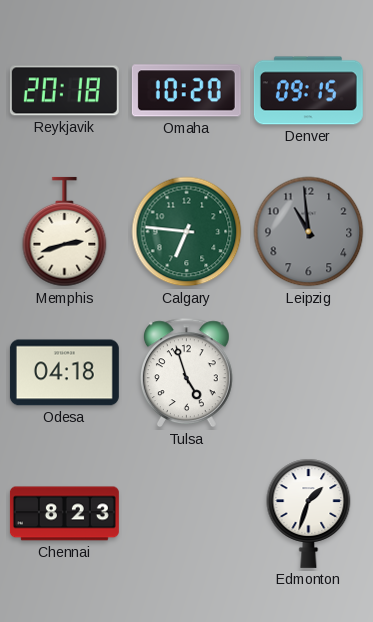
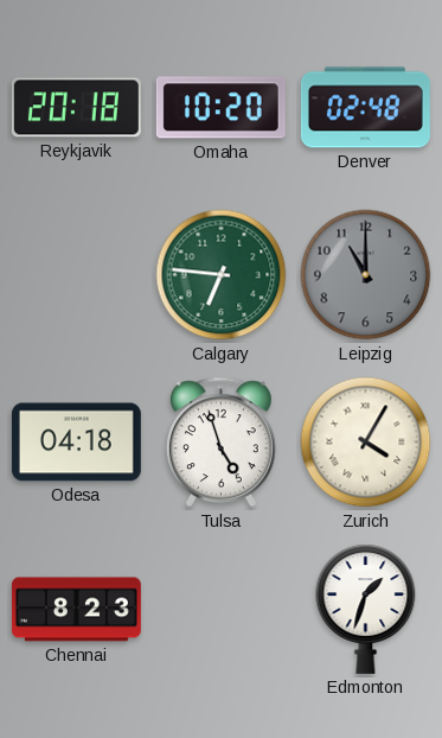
Denver: 09:15 -> 02:48 (365, 108)
Memphis: 2:42 -> none (65, 232)
Leipzig: 10:59 -> 11:00 (366, 275)
Zurich: none -> 4:05 (366, 443)
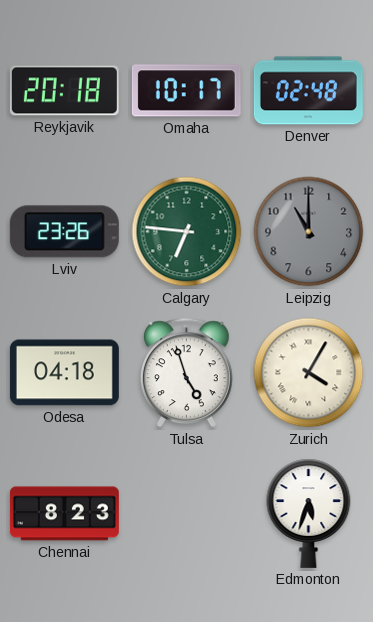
Omaha: 10:20 -> 10:17 (186, 91)
Lviv: none -> 23:26 (64, 232)
Edmonton: 1:33 -> 5:33 (309, 513)
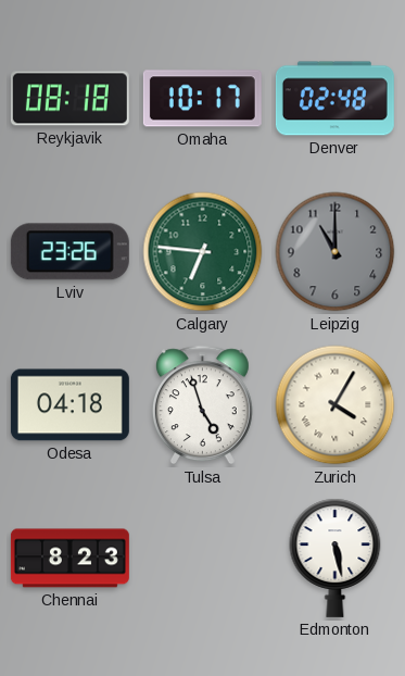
Reykjavik: 20:18 -> 08:18 (69, 99)
Edmonton: 5:33 -> 5:28 (336, 558)
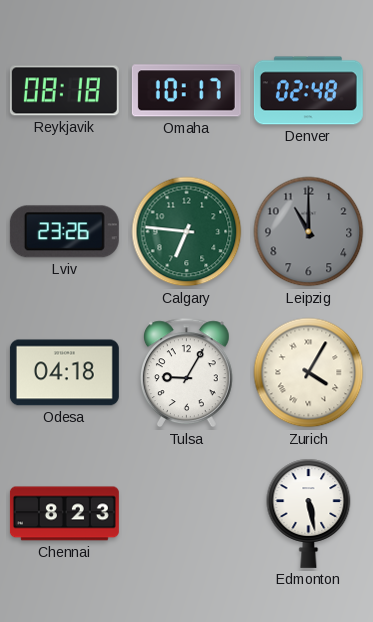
Tulsa: 4:57 -> 9:05 (186, 373)
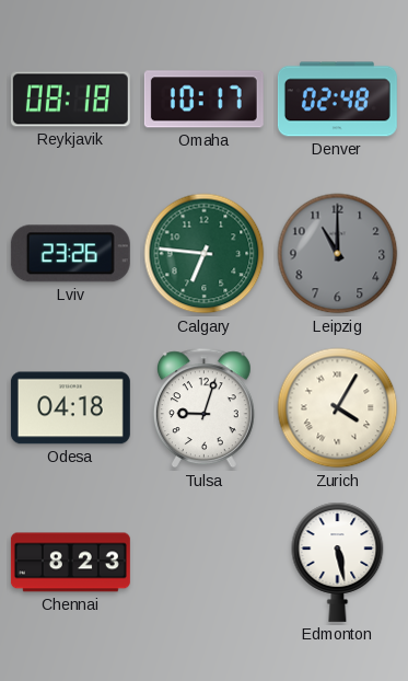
Tulsa: 9:05 -> 9:03 (203, 408)
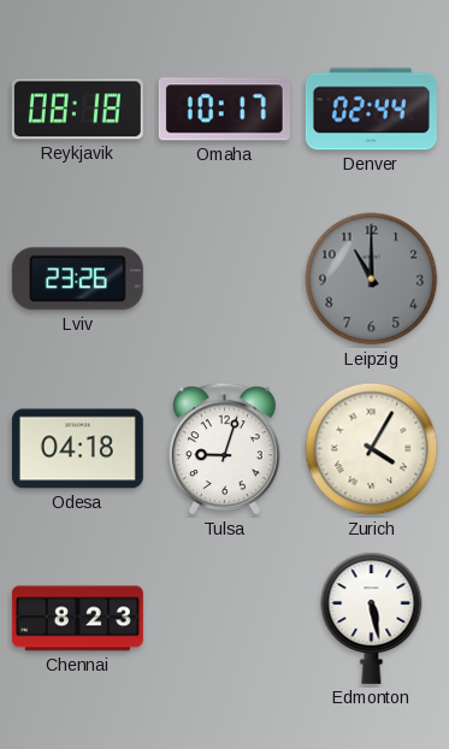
Denver: 02:48 -> 02:44 (371, 110)
Calgary: 6:46 -> none (205, 254)
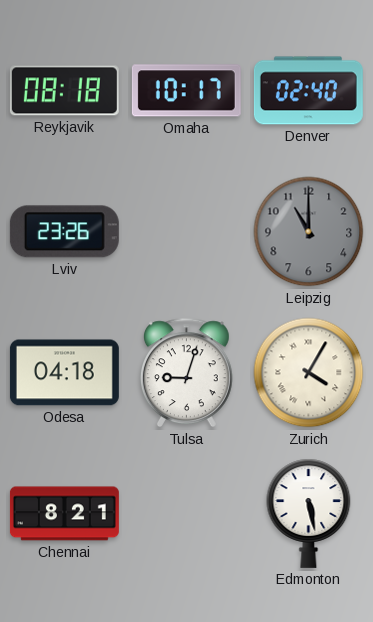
Denver: 02:44 -> 02:40 (308, 91)
Chennai: 8:23 -> 8:21 (64, 514)
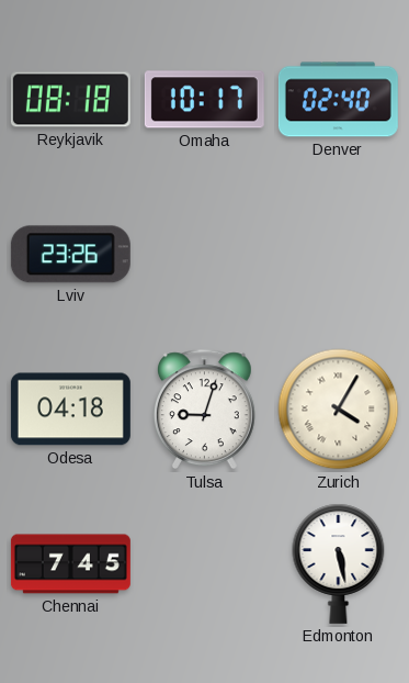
Leipzig: 11:00 -> none (309, 232)
Chennai: 8:21 -> 7:45 (70, 564)
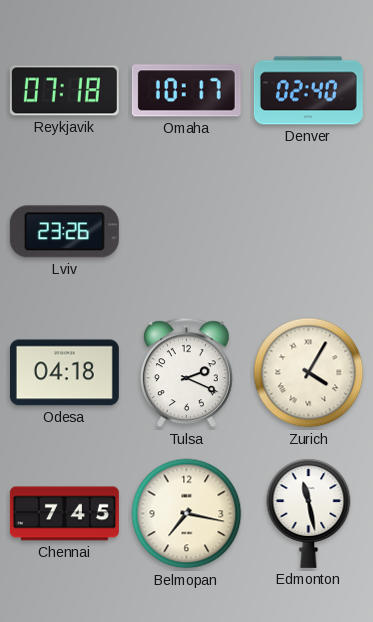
Reykjavik: 08:18 -> 07:18 (64, 91)
Tulsa: 9:03 -> 2:19 (186, 373)
Belmopan: none -> 7:17 (187, 514)
Edmonton: 5:28 -> 11:28 (309, 513)
